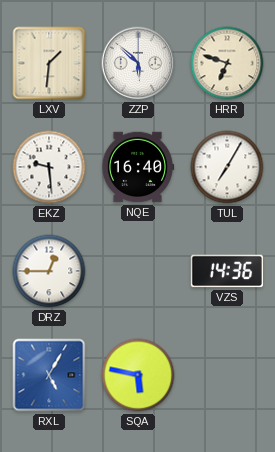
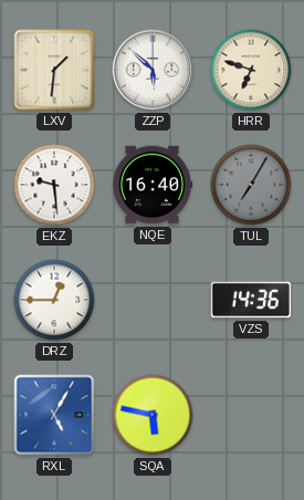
TUL dial: white -> grey (251, 185)
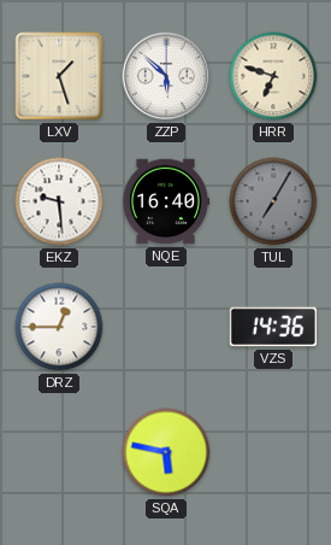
LXV: 1:31 -> 1:27 (59, 76)
RXL: 5:05 -> none (54, 415)
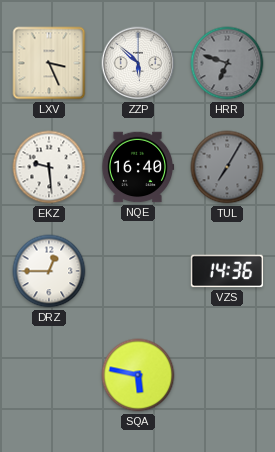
LXV: 1:27 -> 3:26 (49, 63)
HRR dial: cream -> grey (227, 63)
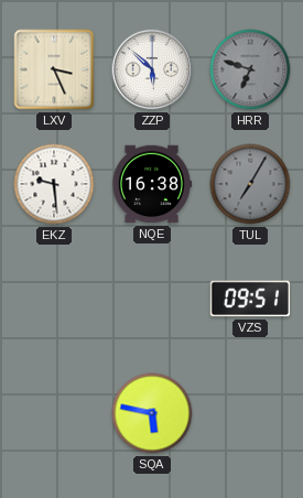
NQE: 16:40 -> 16:38 (152, 184)
DRZ: 12:45 -> none (49, 271)
VZS: 14:36 -> 09:51 (250, 299)
